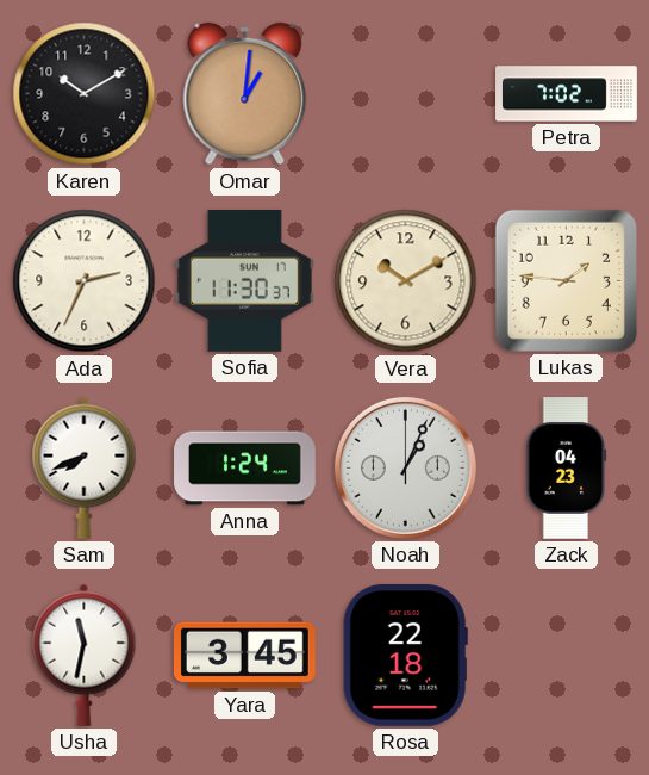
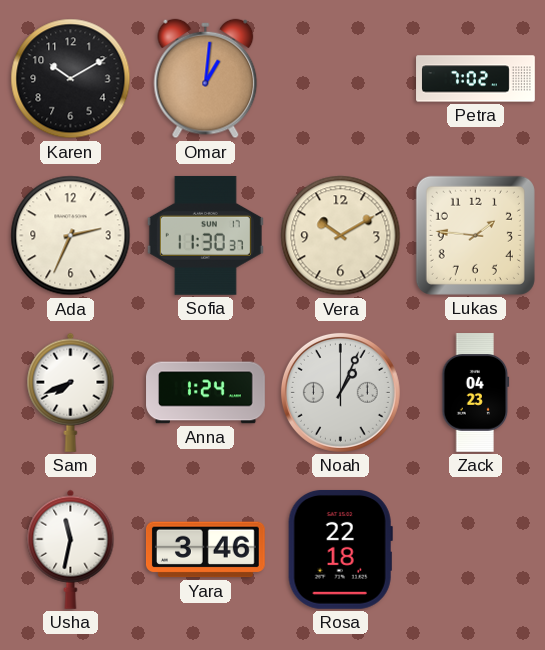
Yara: 3:45 -> 3:46 (205, 550)
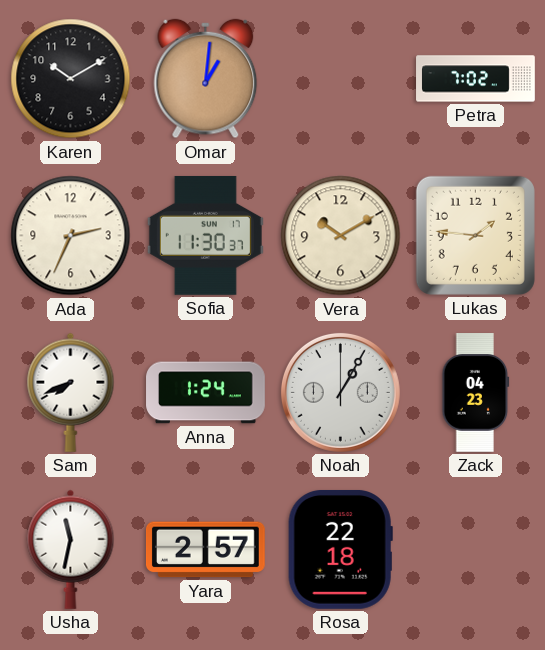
Noah: 1:04 -> 1:05 (340, 392)
Yara: 3:46 -> 2:57 (205, 550)
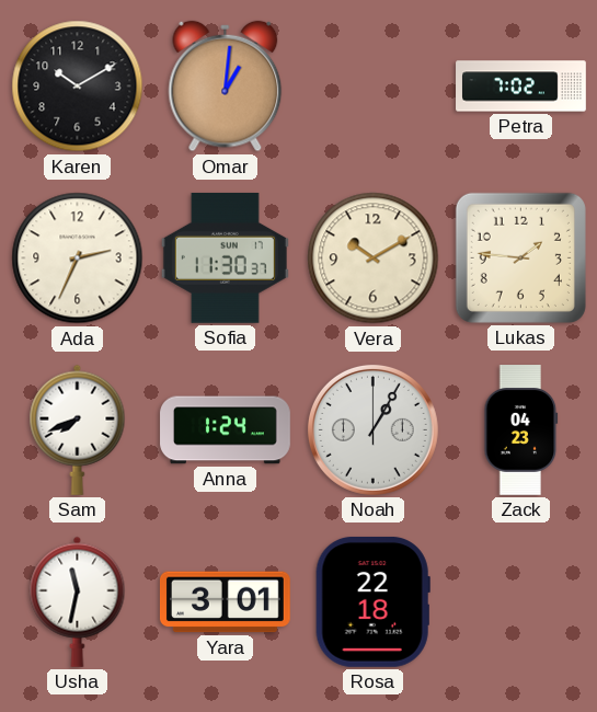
Yara: 2:57 -> 3:01 (225, 602)
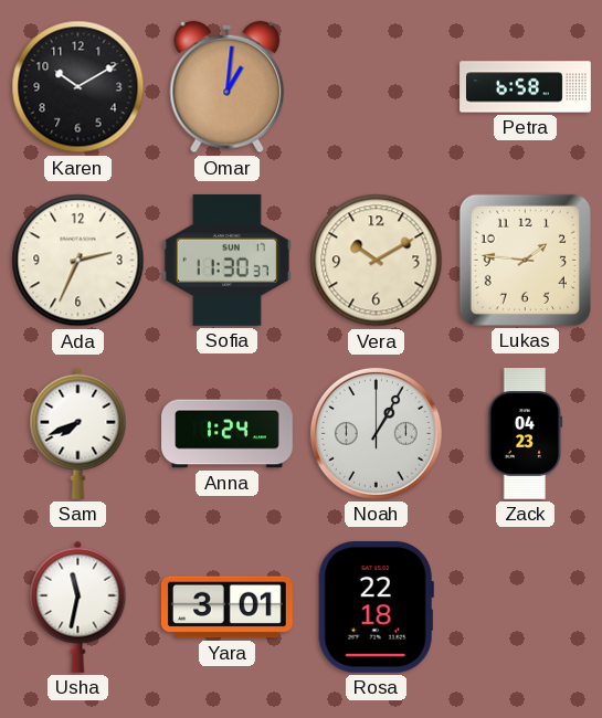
Petra: 7:02 -> 6:58 (526, 87)
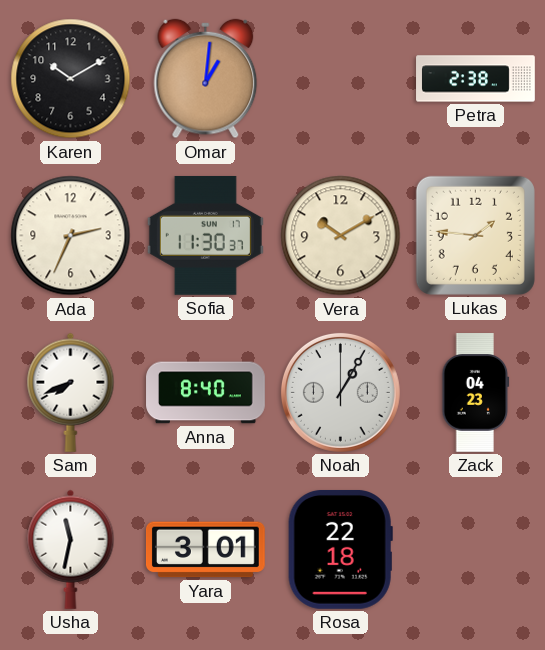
Petra: 6:58 -> 2:38 (476, 79)
Anna: 1:24 -> 8:40 (206, 393)
